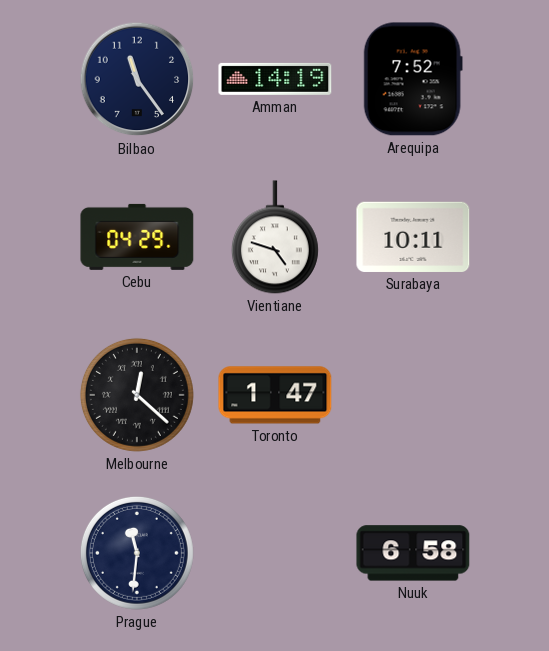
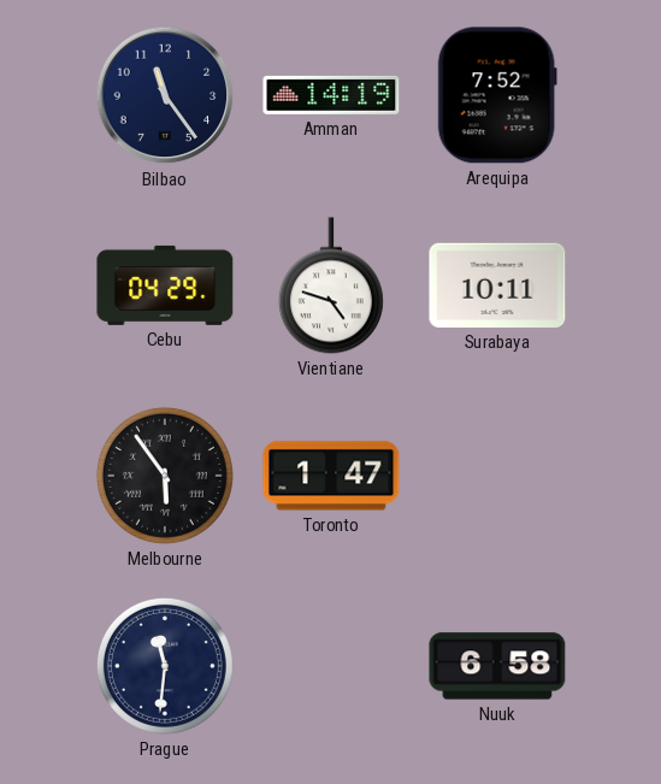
Melbourne: 12:22 -> 5:54 (165, 476)
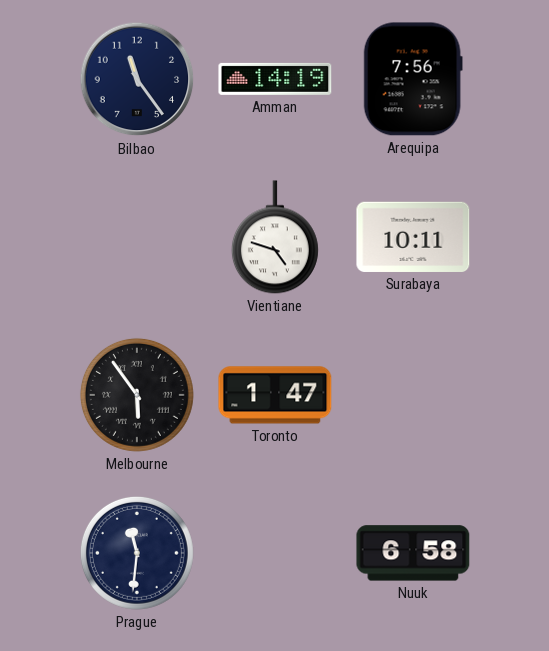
Arequipa: 7:52 -> 7:56 (413, 79)
Cebu: 04:29 -> none (165, 285)
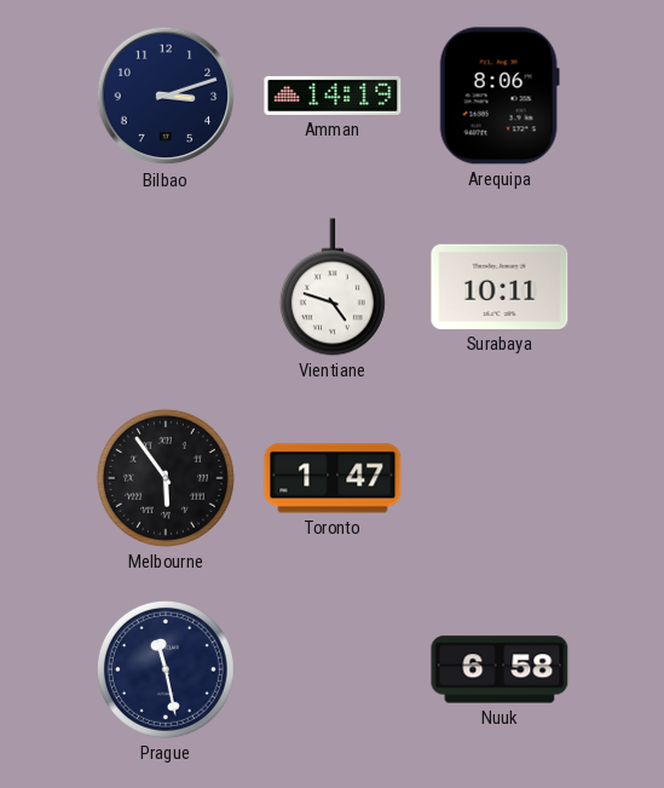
Bilbao: 11:24 -> 3:12 (166, 96)
Arequipa: 7:56 -> 8:06 (500, 96)
Prague: 11:31 -> 11:28 (166, 669)
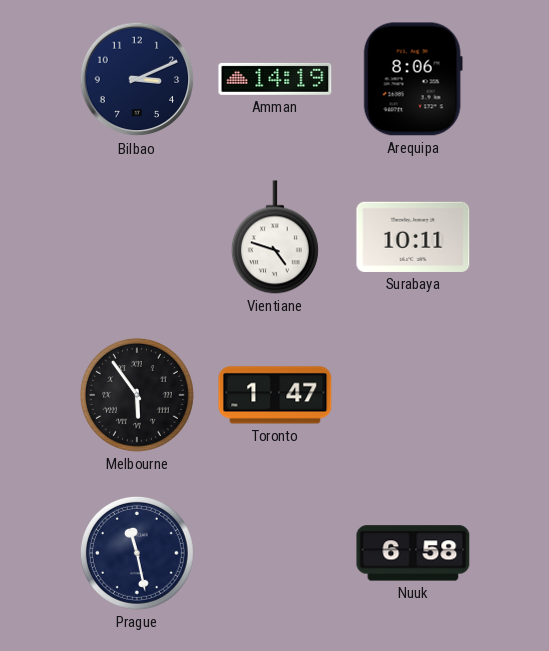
Bilbao: 3:12 -> 3:11 (137, 79)
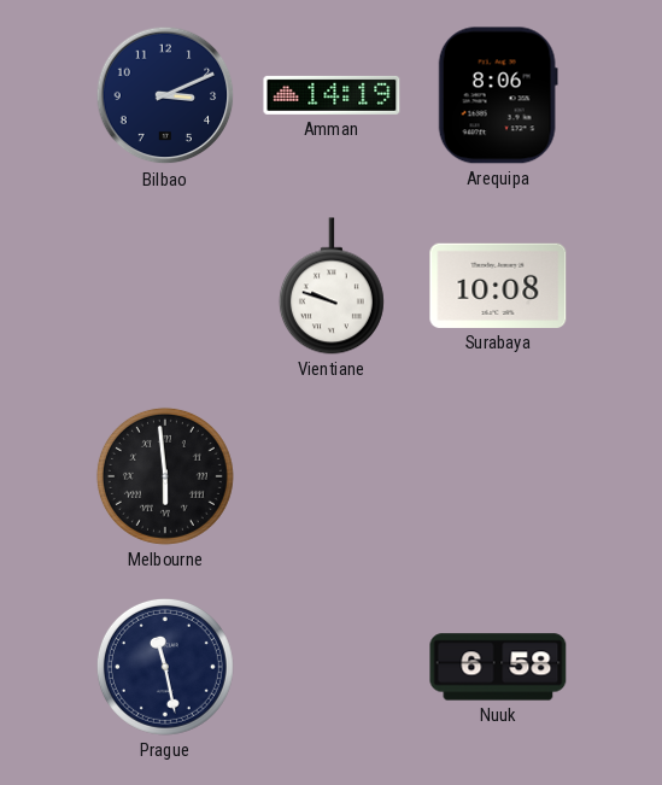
Vientiane: 4:48 -> 9:48 (332, 286)
Surabaya: 10:11 -> 10:08 (498, 286)
Melbourne: 5:54 -> 5:59 (165, 476)
Toronto: 1:47 -> none (275, 395)
